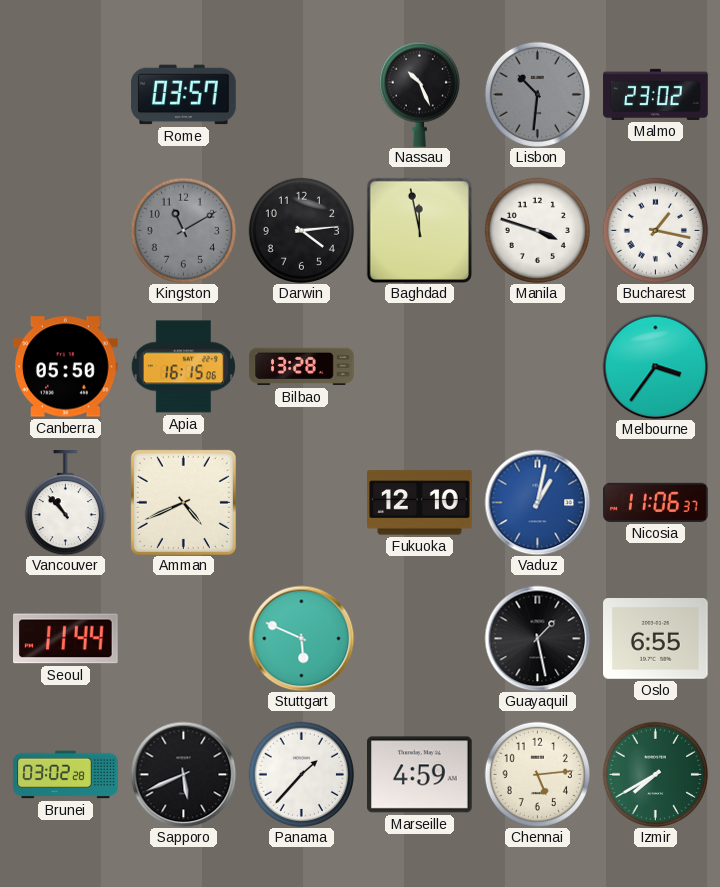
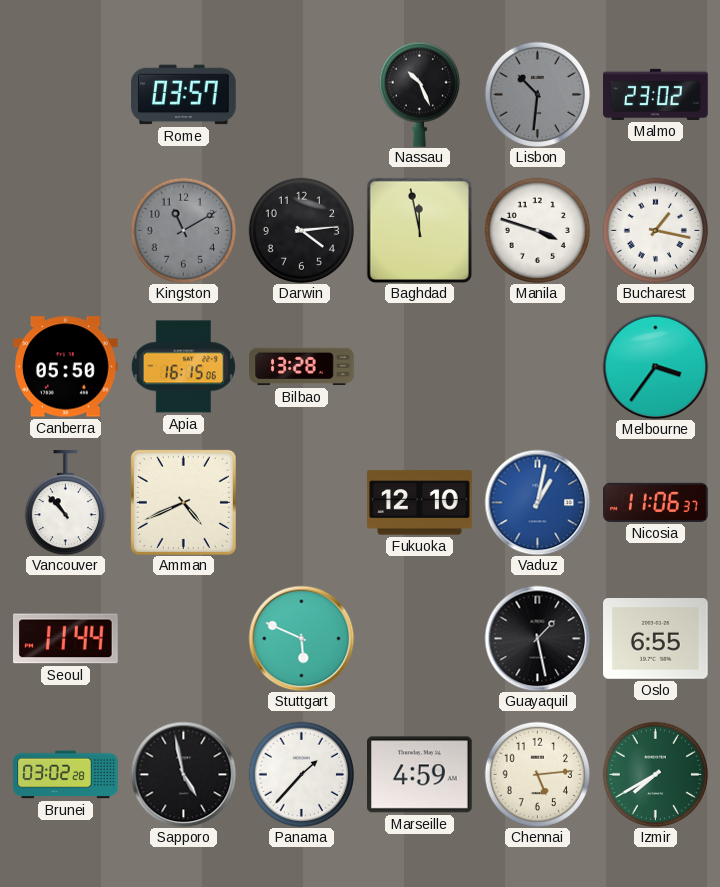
Sapporo: 5:41 -> 4:58 (183, 774)
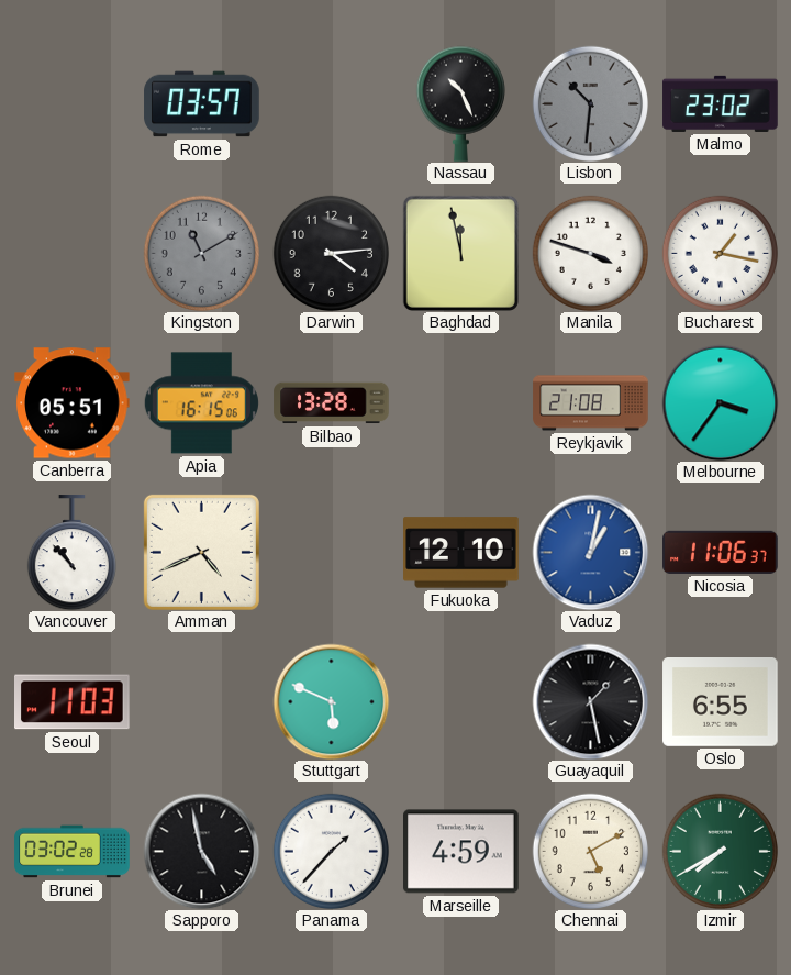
Canberra: 05:50 -> 05:51 (73, 403)
Reykjavik: none -> 21:08 (591, 403)
Seoul: 11:44 -> 11:03 (73, 702)
Chennai: 5:14 -> 5:10 (590, 851)
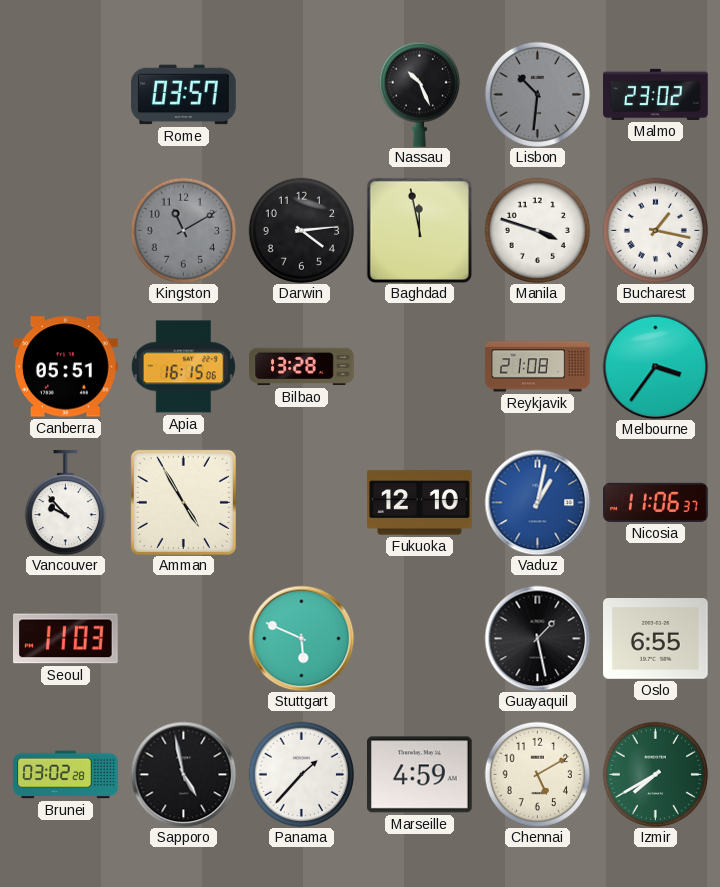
Vancouver: 10:53 -> 9:53 (65, 503)
Amman: 4:41 -> 4:55 (183, 502)
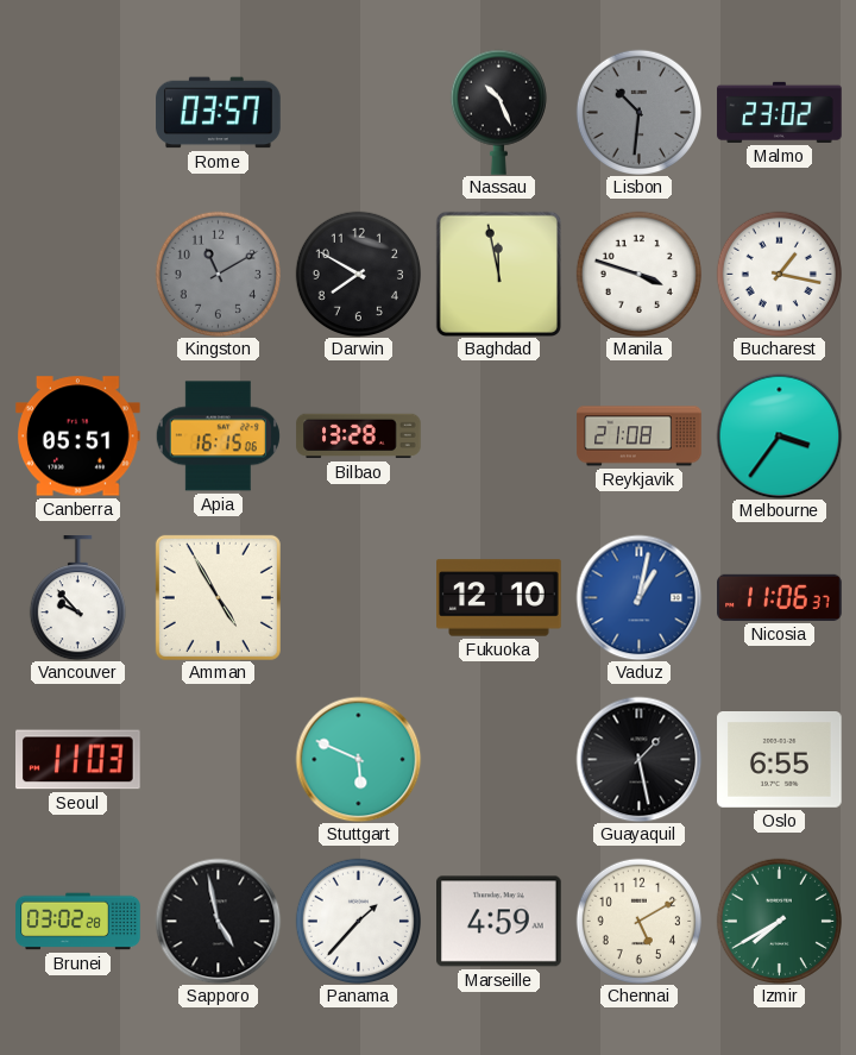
Darwin: 4:14 -> 7:50 (358, 274)
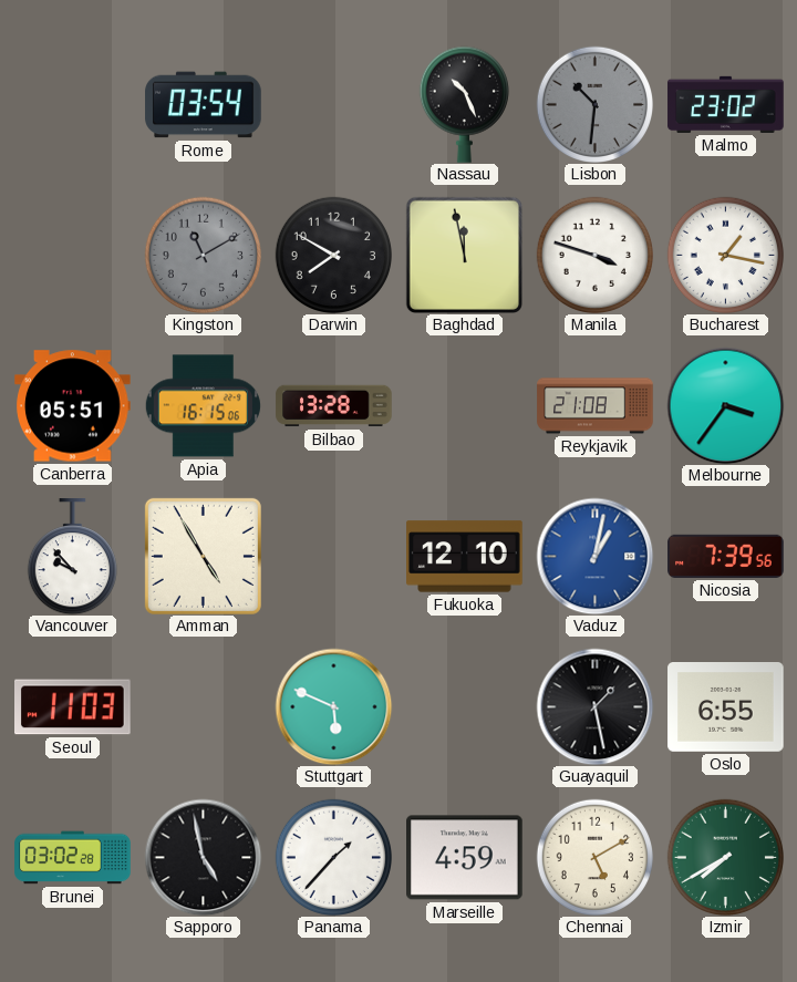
Rome: 03:57 -> 03:54 (204, 105)
Nicosia: 11:06 -> 7:39 (726, 556)
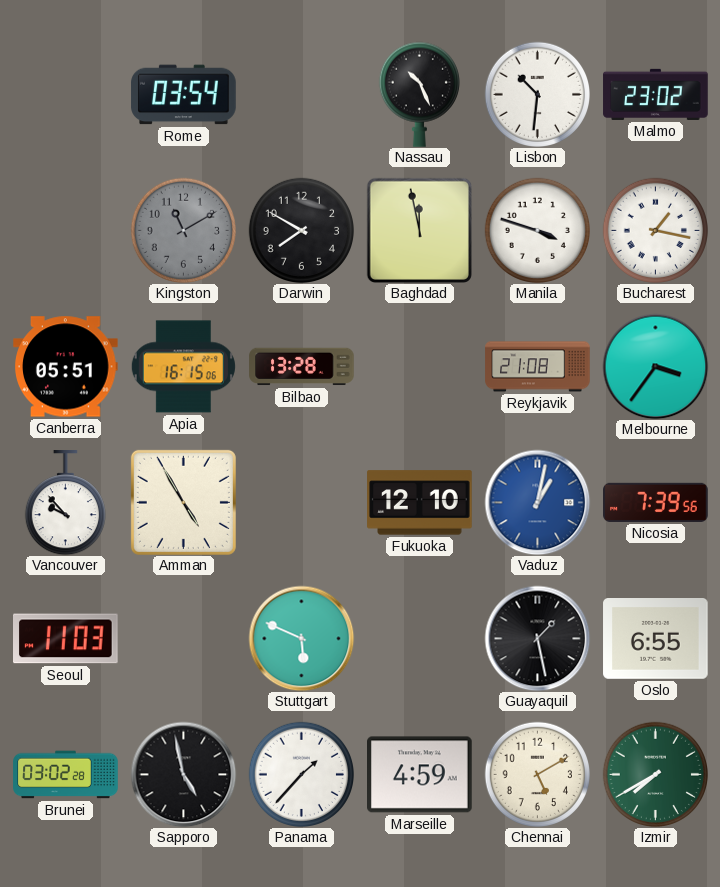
Lisbon dial: grey -> white (537, 94)
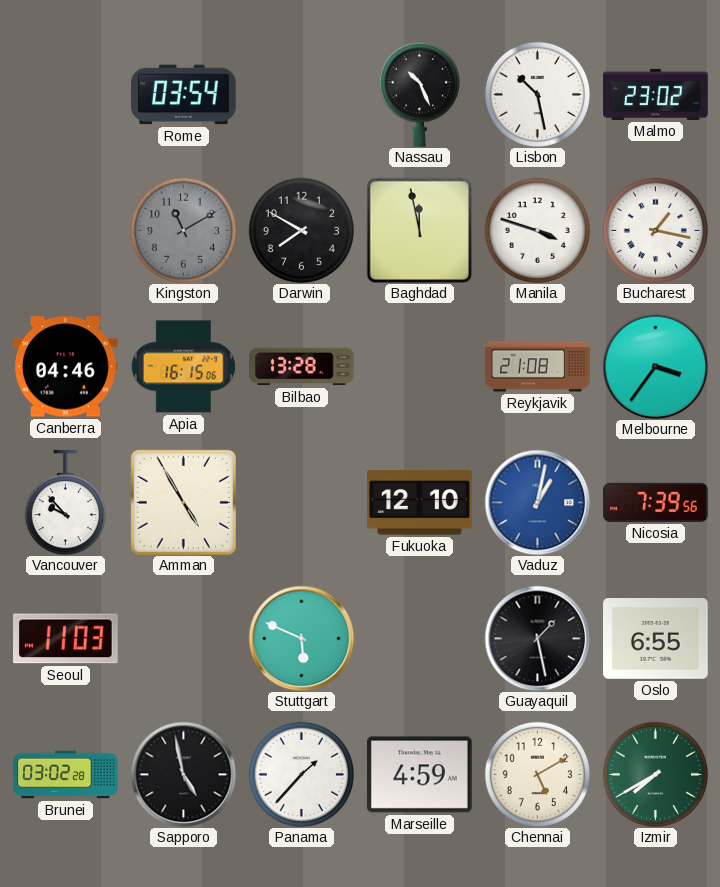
Lisbon: 10:31 -> 10:28 (537, 94)
Canberra: 05:51 -> 04:46 (66, 367)
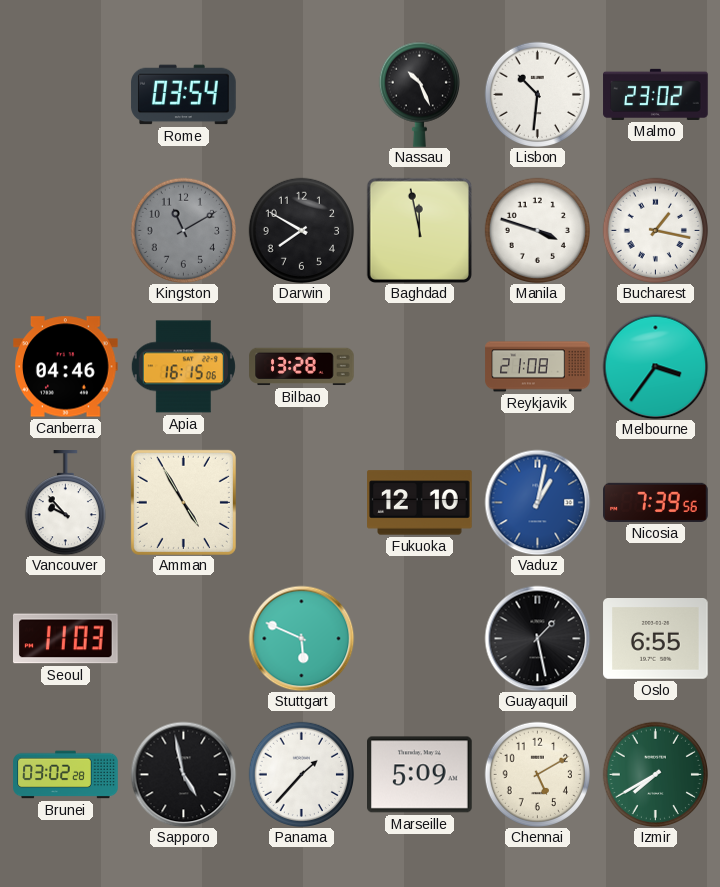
Lisbon: 10:28 -> 10:31 (537, 94)
Marseille: 4:59 -> 5:09 (420, 775)
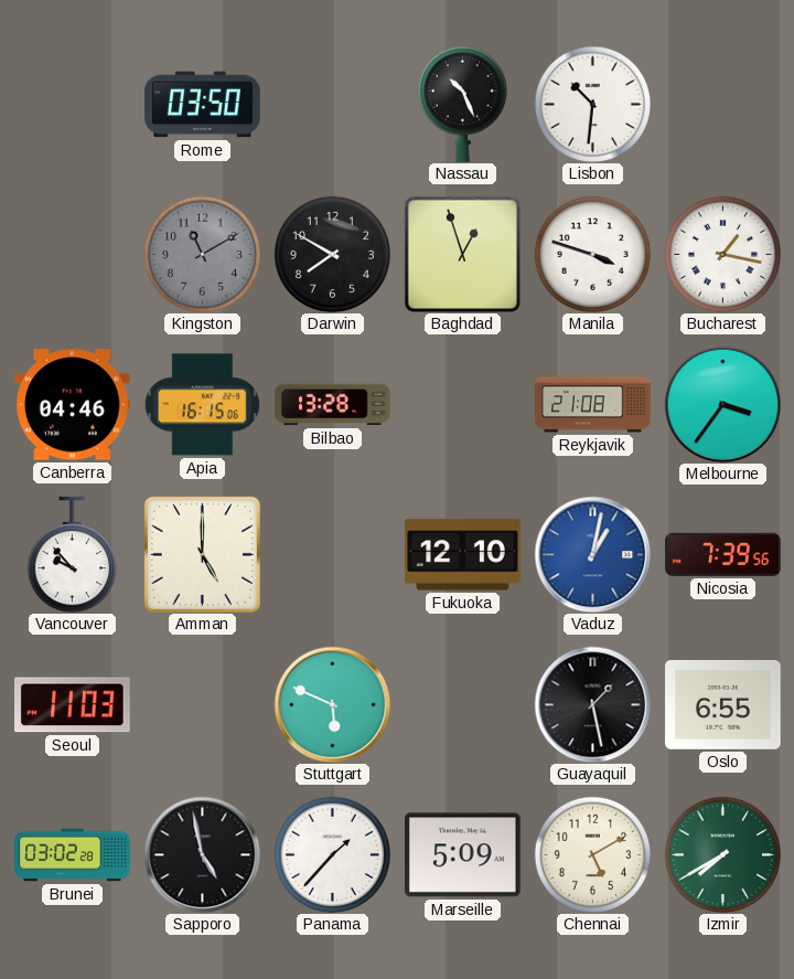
Rome: 03:54 -> 03:50 (203, 105)
Malmo: 23:02 -> none (656, 94)
Baghdad: 11:58 -> 12:57 (462, 254)
Amman: 4:55 -> 5:00 (202, 554)
